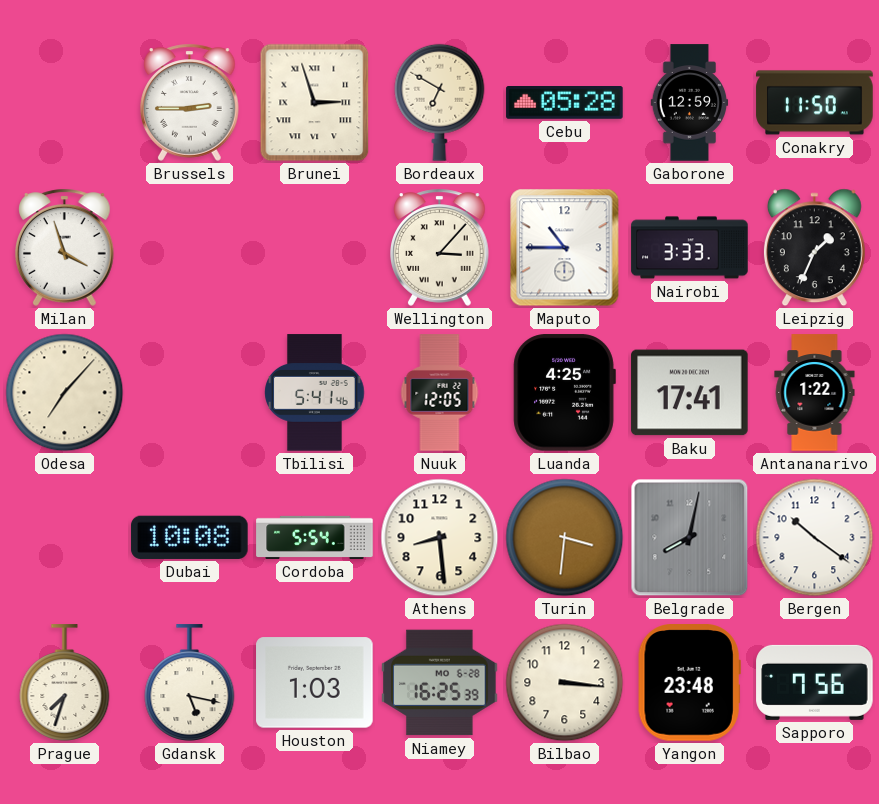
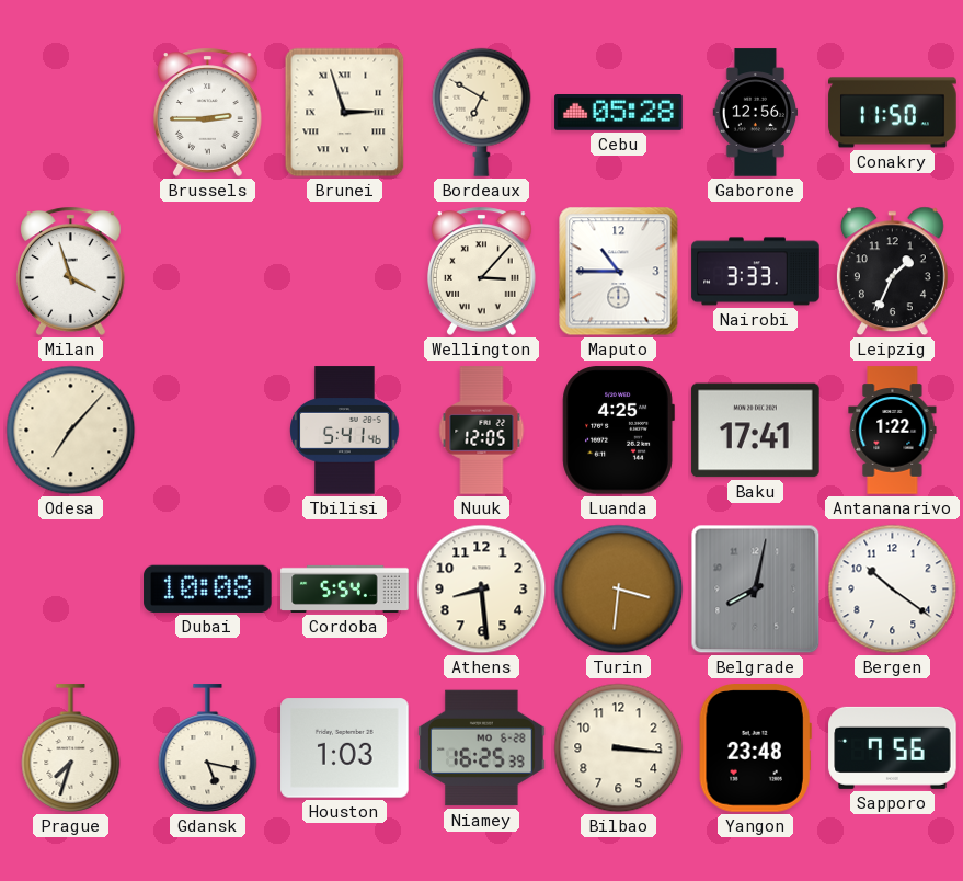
Gaborone: 12:59 -> 12:56 (756, 113)
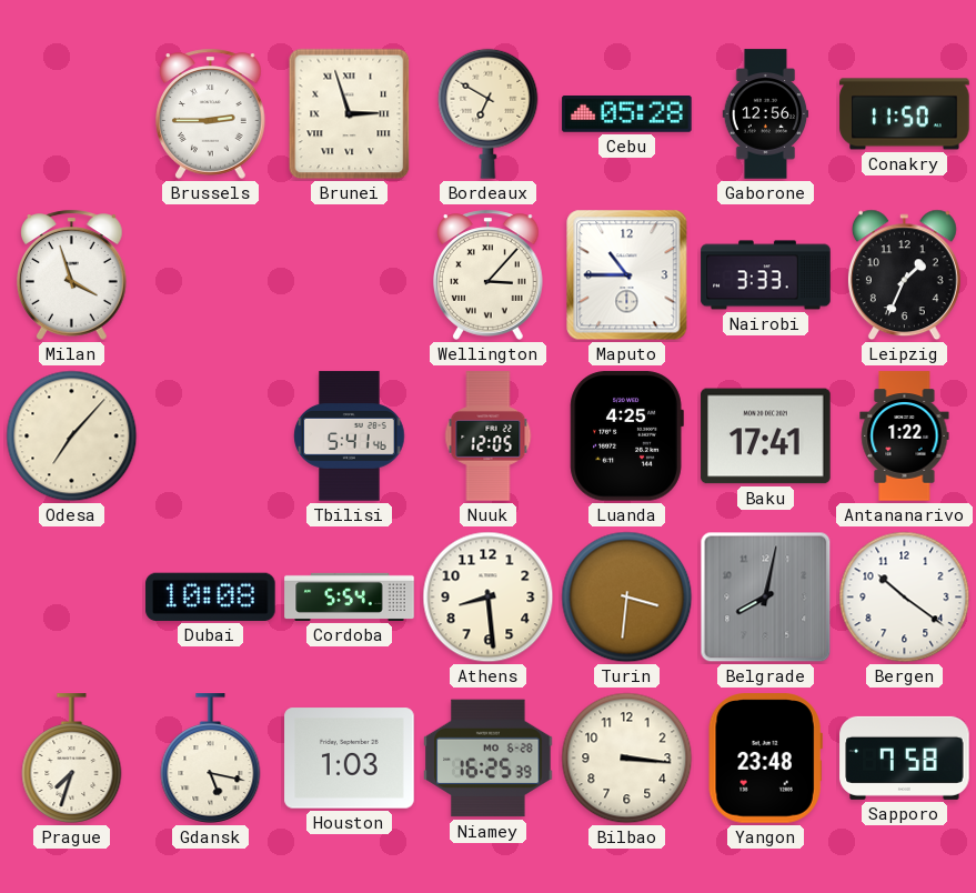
Sapporo: 7:56 -> 7:58 (905, 757)
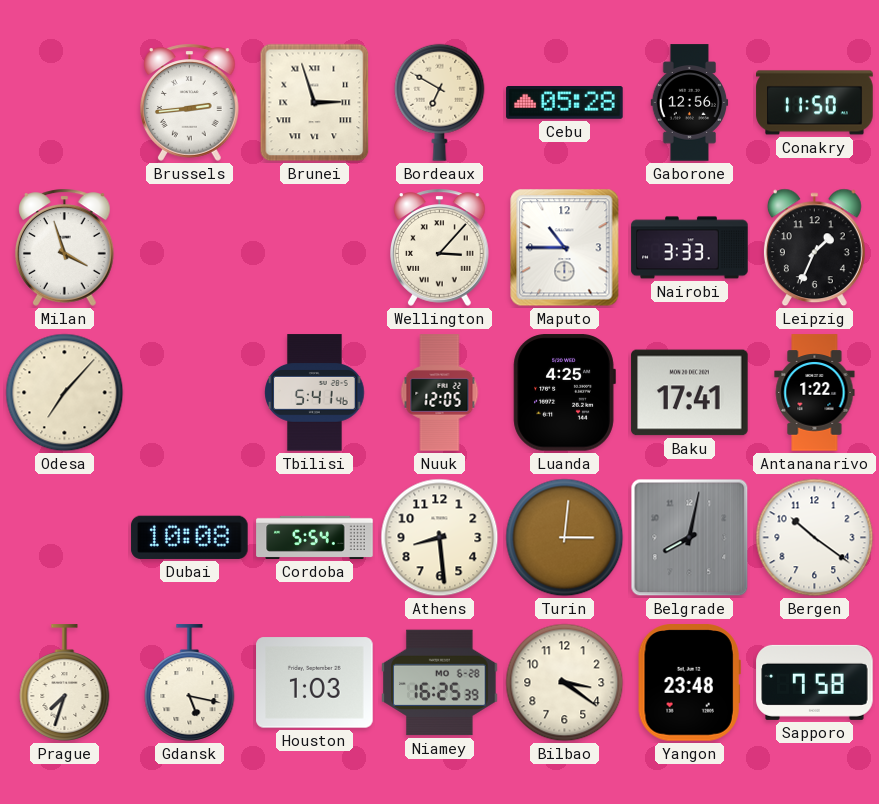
Brussels: 2:45 -> 2:44 (190, 102)
Turin: 3:31 -> 3:01 (565, 538)
Bilbao: 3:16 -> 3:21 (565, 683)
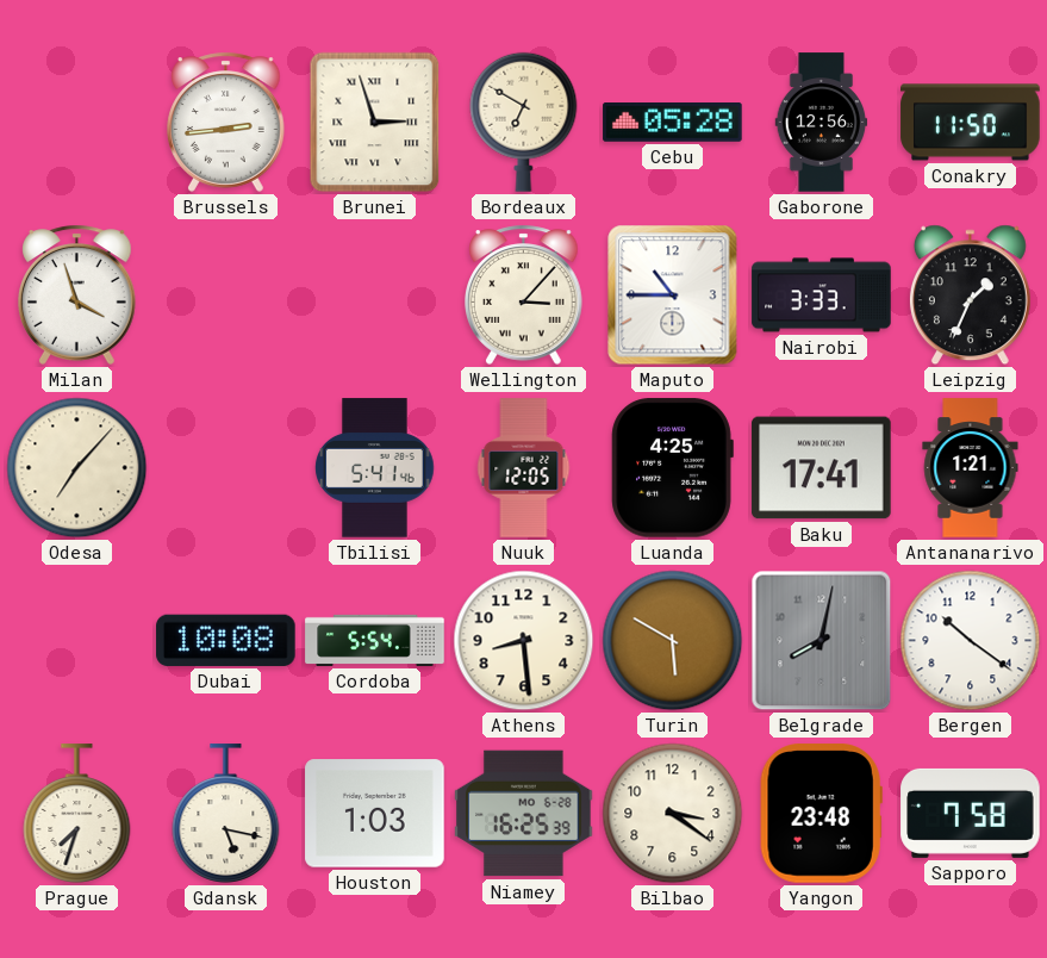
Antananarivo: 1:22 -> 1:21 (971, 468)
Turin: 3:01 -> 5:50 (673, 641)
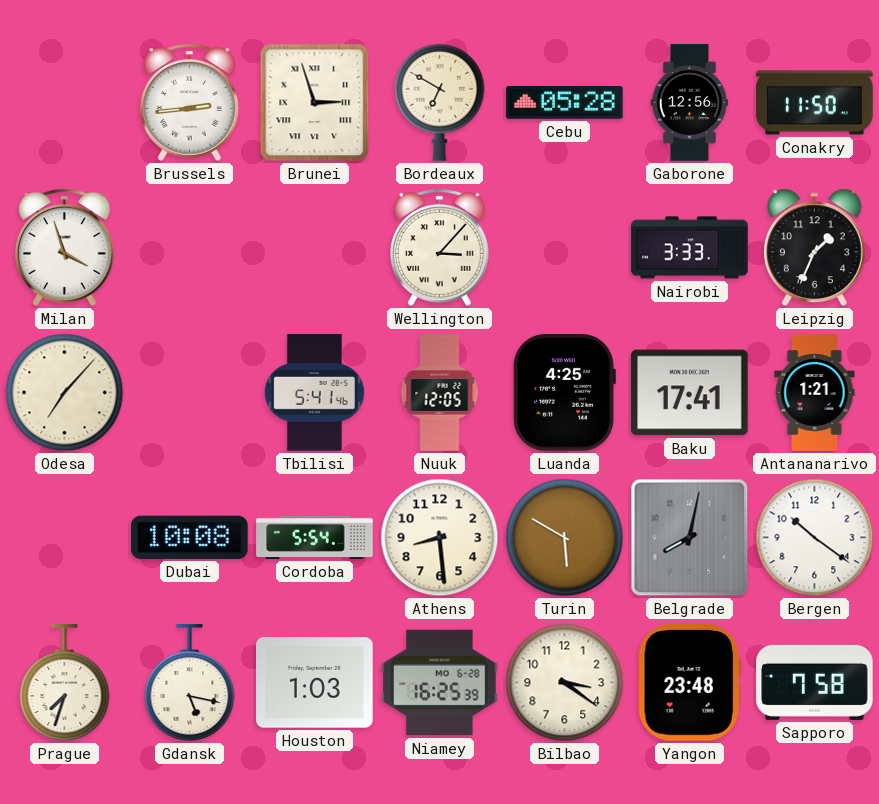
Maputo: 10:45 -> none (673, 296)
